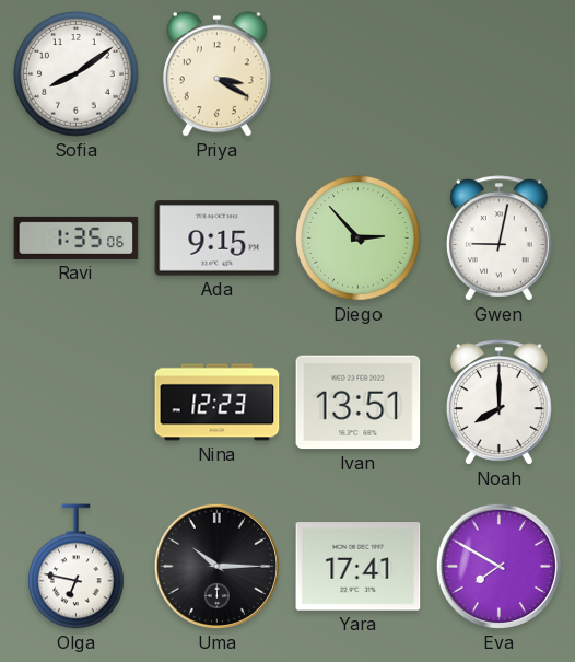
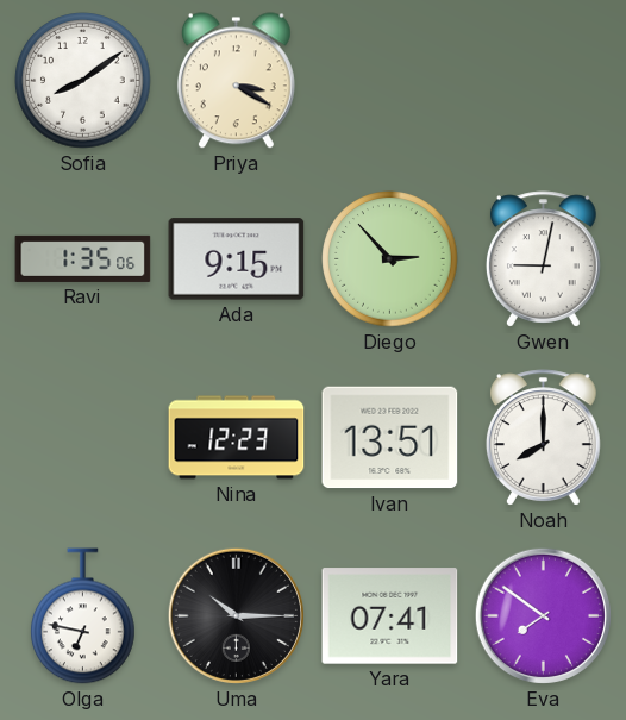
Yara: 17:41 -> 07:41 (390, 616)
Eva: 7:50 -> 7:51 (543, 615)
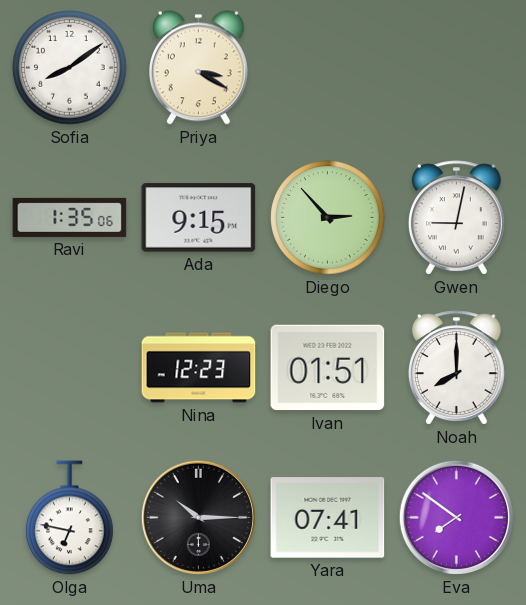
Ivan: 13:51 -> 01:51 (328, 368)
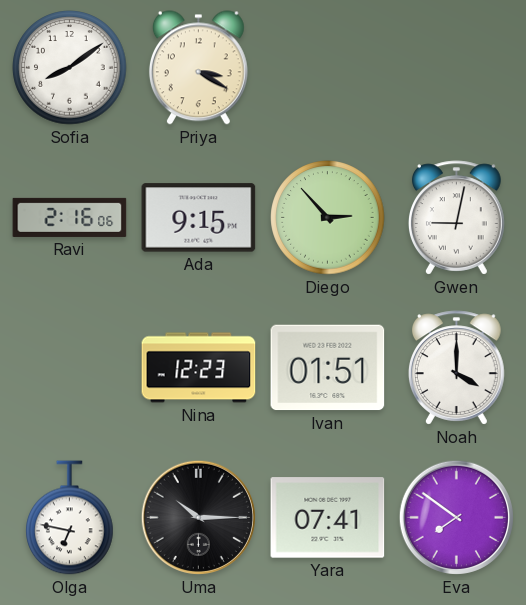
Ravi: 1:35 -> 2:16 (70, 217)
Noah: 8:00 -> 4:00 (456, 368)
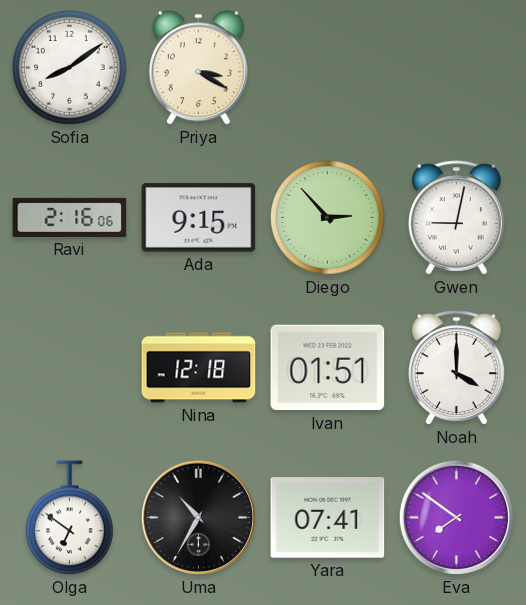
Nina: 12:23 -> 12:18 (199, 368)
Olga: 6:47 -> 6:51 (70, 518)
Uma: 10:15 -> 10:35 (198, 517)
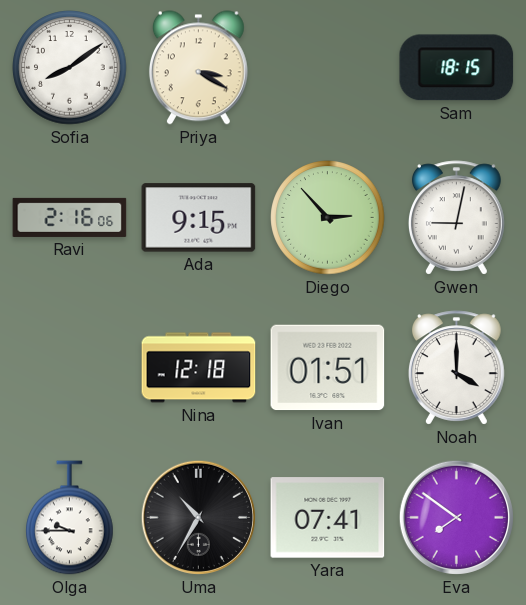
Sam: none -> 18:15 (457, 68)
Olga: 6:51 -> 9:45 (70, 518)
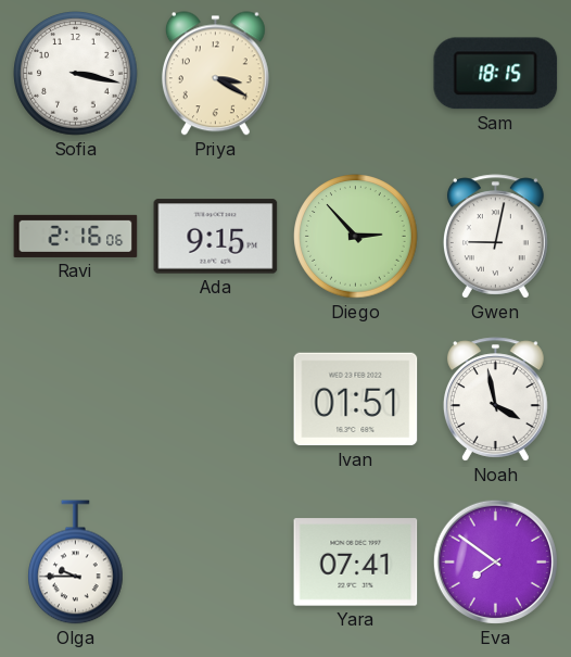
Sofia: 8:09 -> 3:17 (76, 74)
Nina: 12:18 -> none (199, 368)
Noah: 4:00 -> 3:58 (495, 400)
Uma: 10:35 -> none (198, 517)
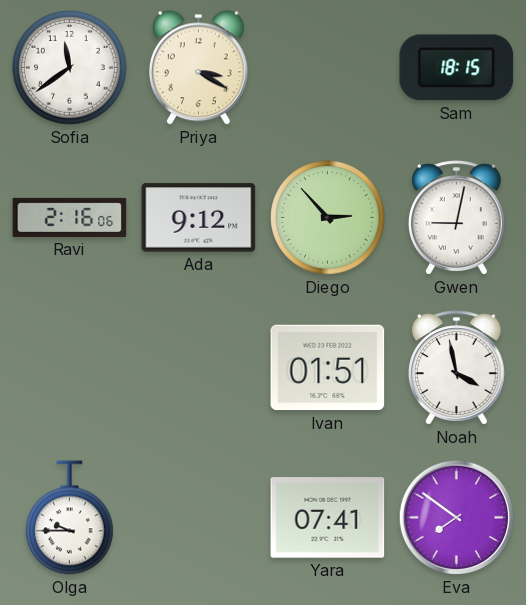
Sofia: 3:17 -> 11:39 (70, 68)
Ada: 9:15 -> 9:12 (199, 218)
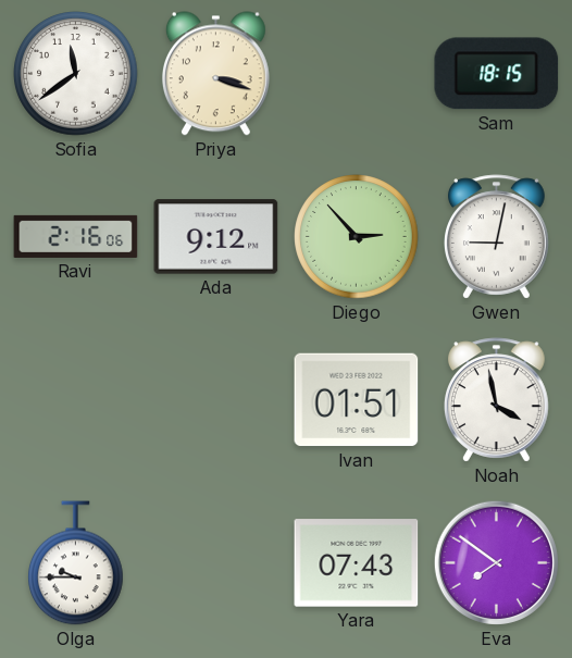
Priya: 3:20 -> 3:18 (215, 74)
Yara: 07:41 -> 07:43 (357, 563)
